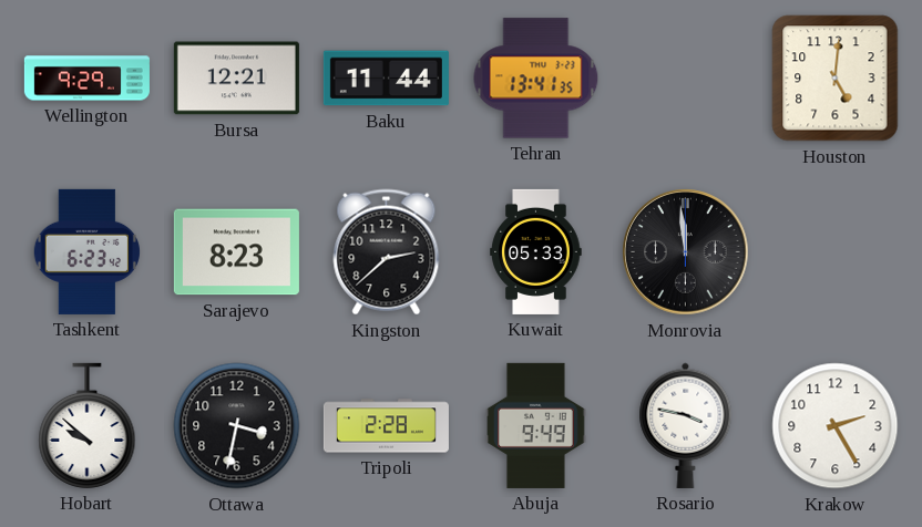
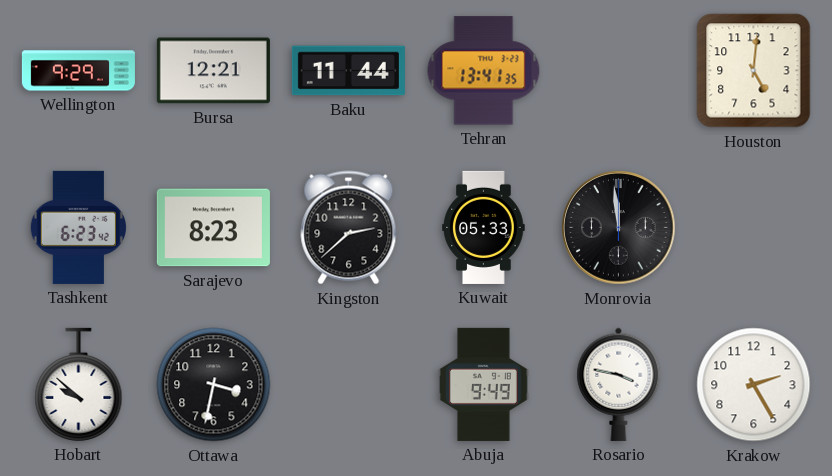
Tripoli: 2:28 -> none (386, 426)
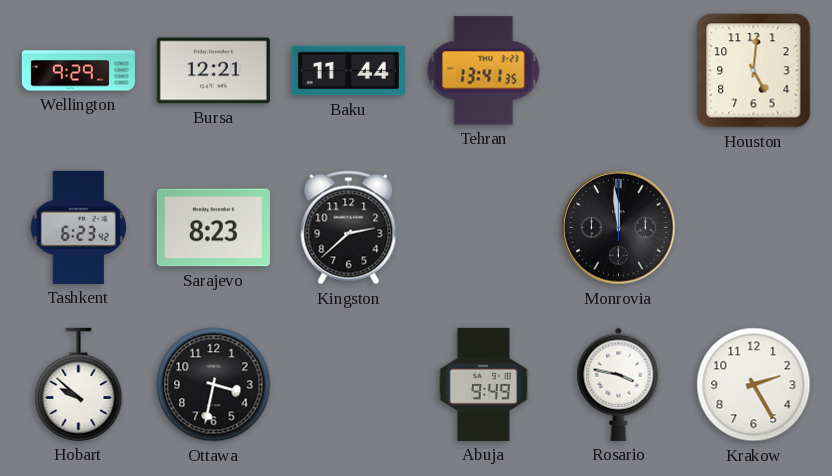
Kuwait: 05:33 -> none (484, 227)
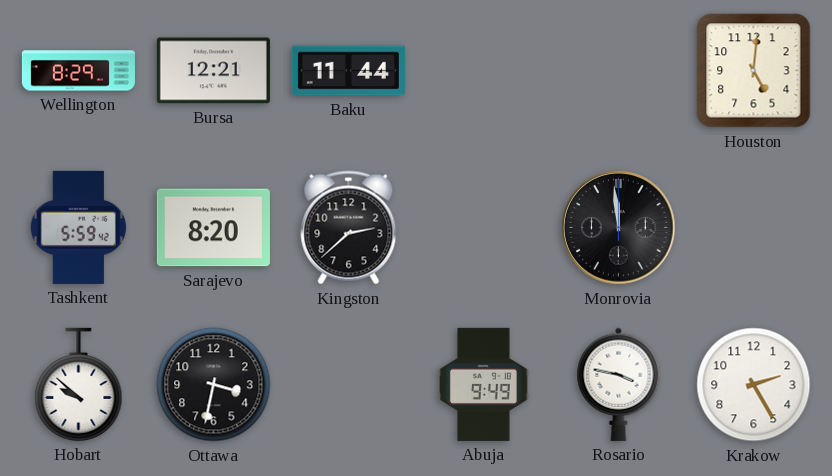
Wellington: 9:29 -> 8:29 (78, 71)
Tehran: 13:41 -> none (484, 71)
Tashkent: 6:23 -> 5:59 (78, 227)
Sarajevo: 8:23 -> 8:20 (213, 228)
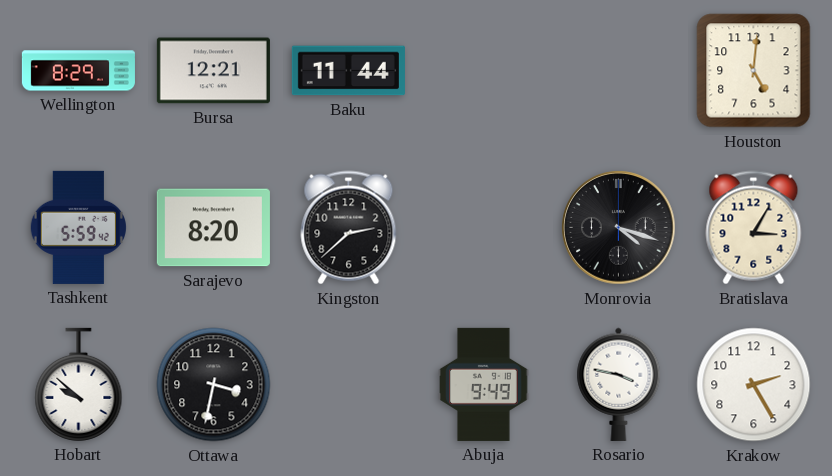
Monrovia: 11:59 -> 4:18 (619, 228)
Bratislava: none -> 3:05 (754, 228)
